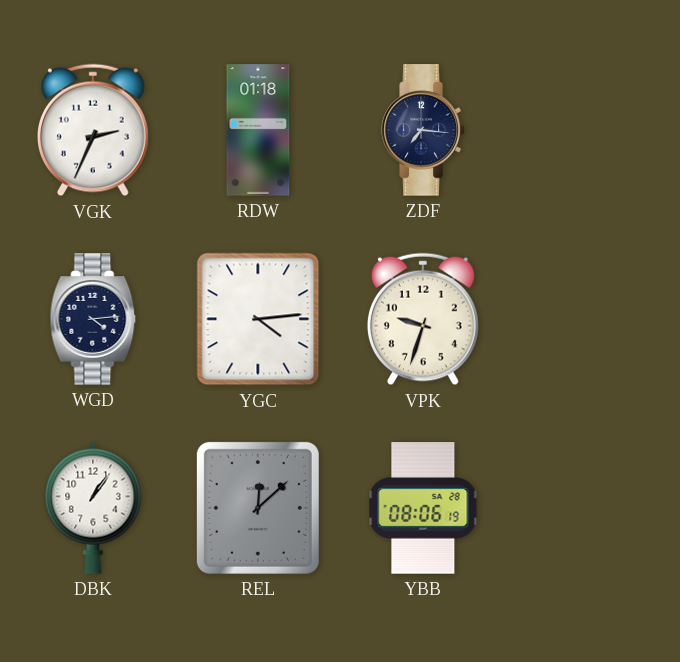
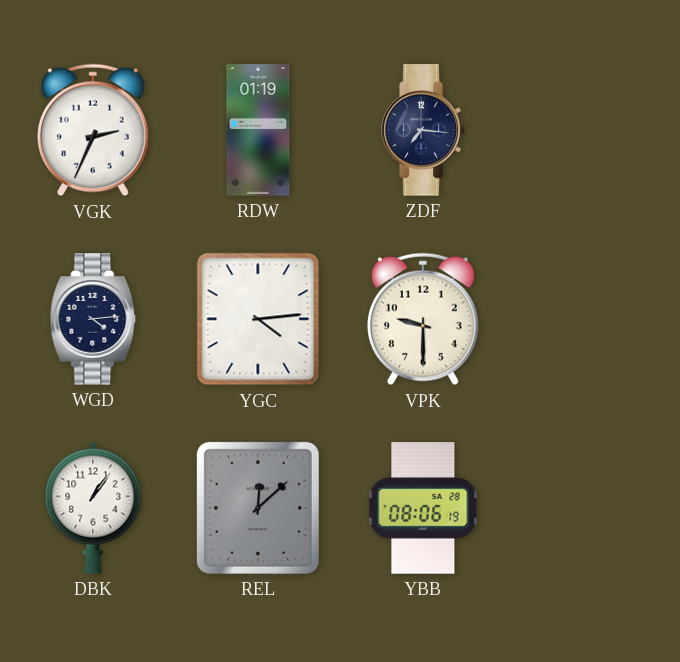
RDW: 01:18 -> 01:19 (258, 130)
VPK: 9:33 -> 9:30 (423, 319)
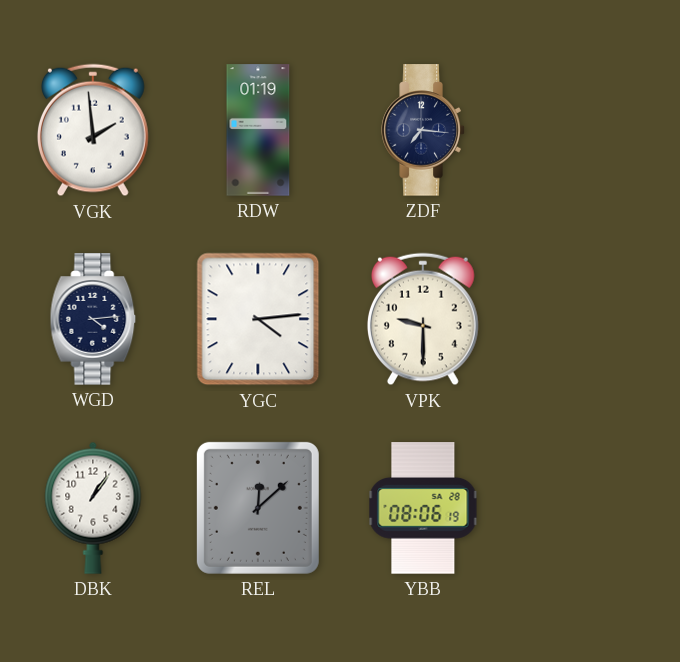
VGK: 2:34 -> 1:59 (93, 130)
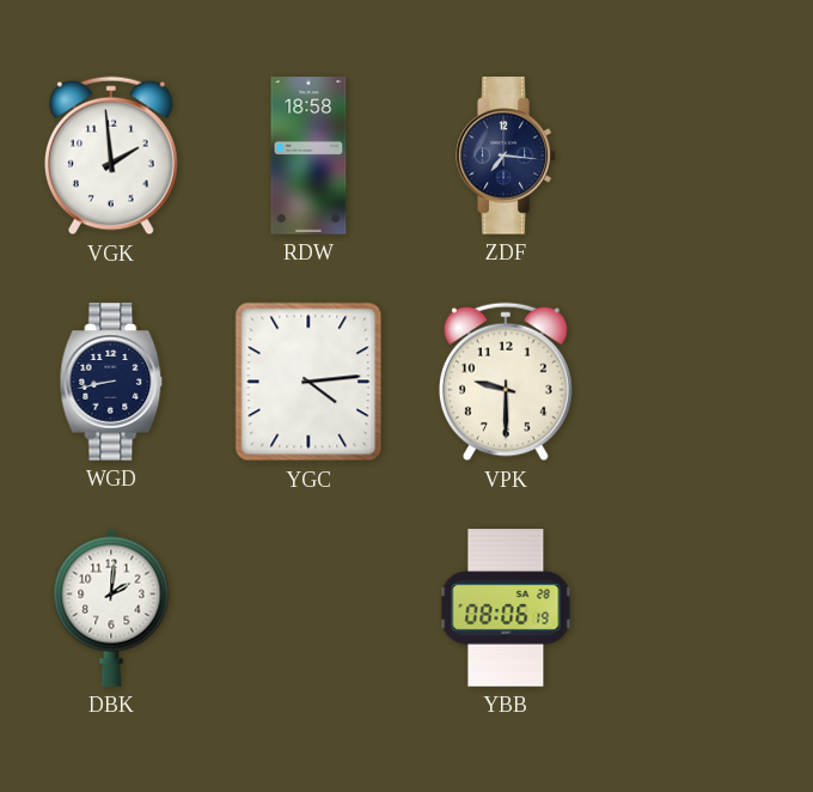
RDW: 01:19 -> 18:58 (308, 156)
WGD: 4:14 -> 8:43 (111, 382)
DBK: 1:06 -> 2:01 (111, 608)
REL: 12:08 -> none (258, 508)
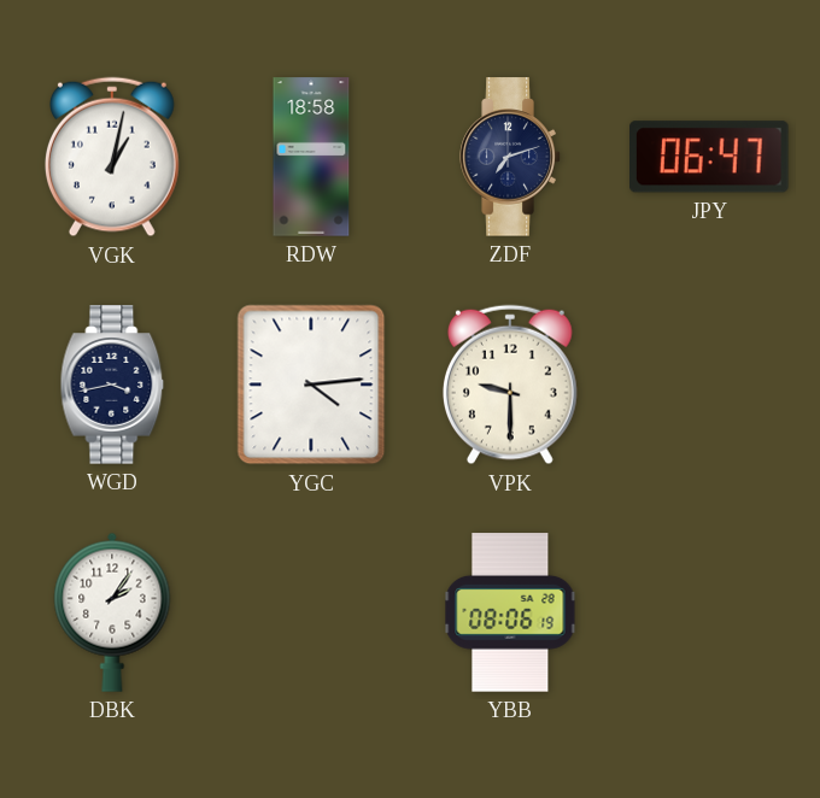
VGK: 1:59 -> 1:02 (112, 157)
ZDF: 7:16 -> 7:12 (510, 157)
JPY: none -> 06:47 (710, 157)
WGD: 8:43 -> 3:43 (112, 385)
DBK: 2:01 -> 2:06 (112, 612)
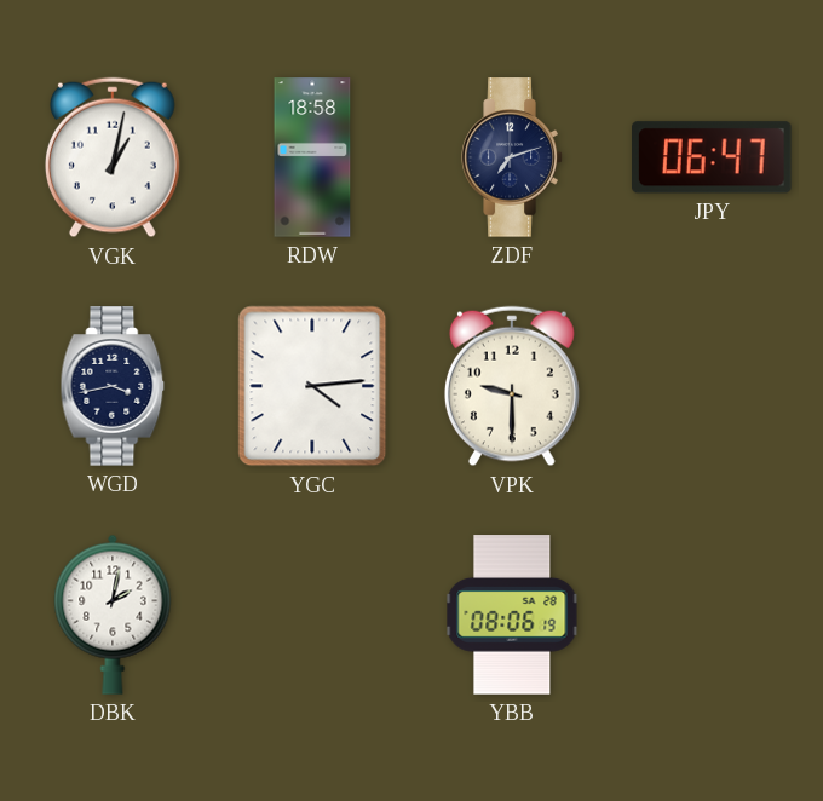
DBK: 2:06 -> 2:02 (113, 615)
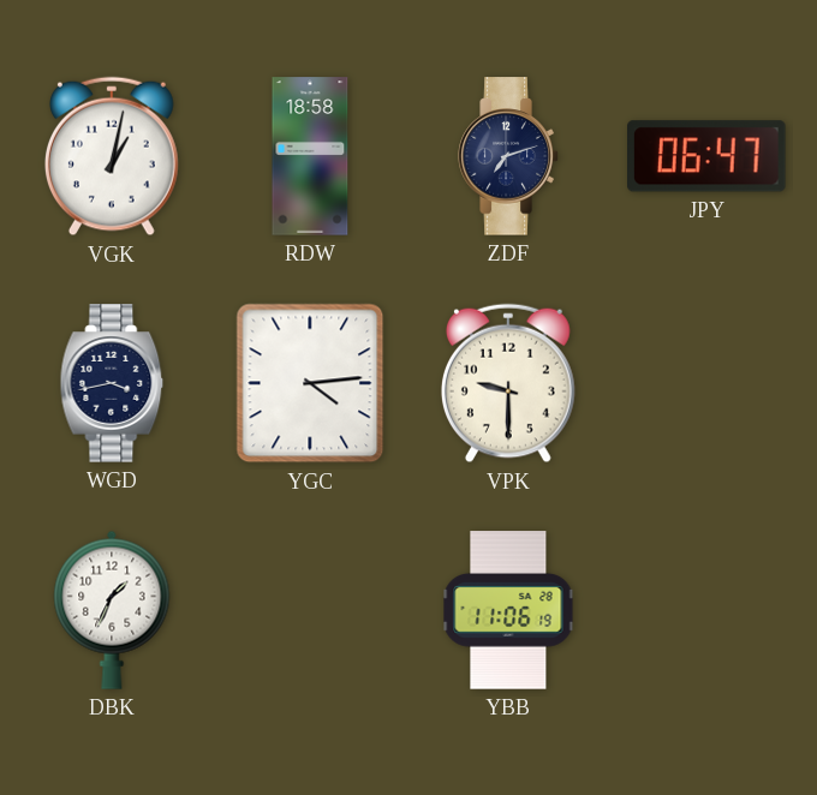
DBK: 2:02 -> 1:34 (112, 610)
YBB: 08:06 -> 11:06 (508, 610)
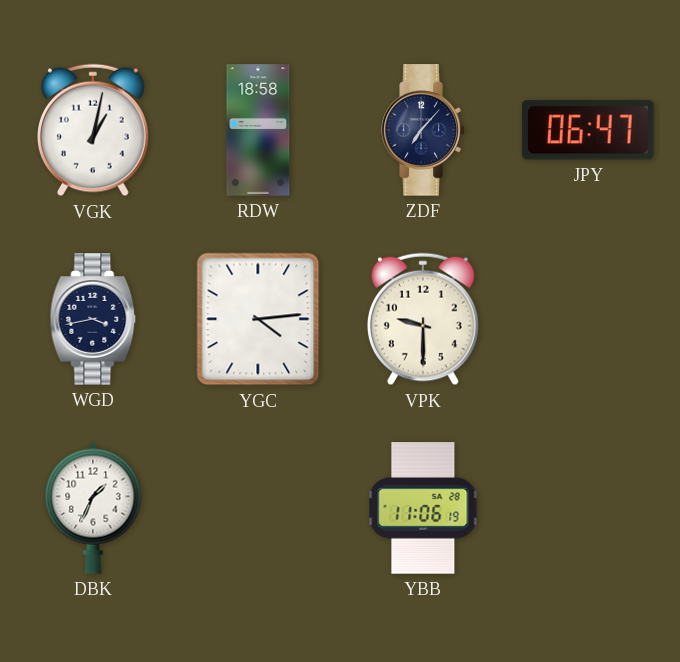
ZDF: 7:12 -> 7:07 (423, 130)
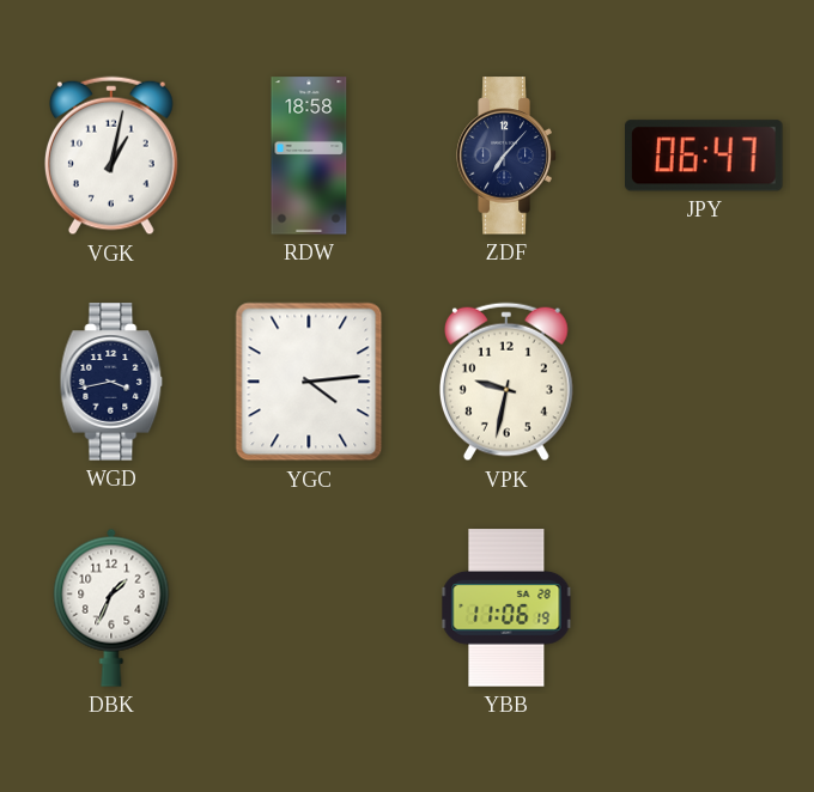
VPK: 9:30 -> 9:32 (506, 382)
